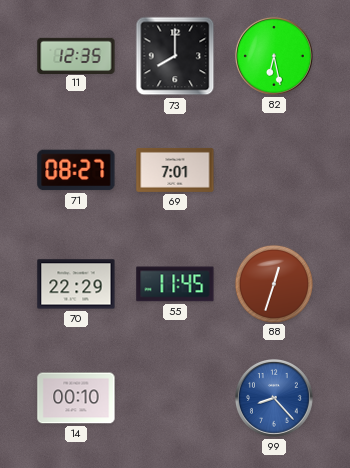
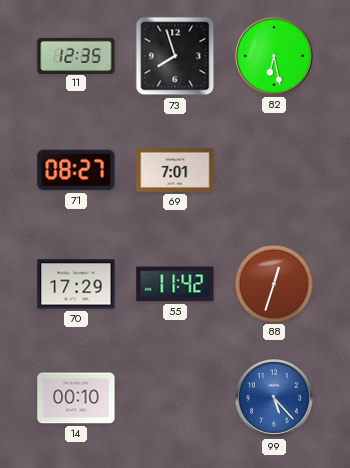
73: 8:00 -> 7:57 (175, 56)
70: 22:29 -> 17:29 (76, 284)
55: 11:45 -> 11:42 (175, 284)
99: 8:23 -> 5:23 (274, 398)
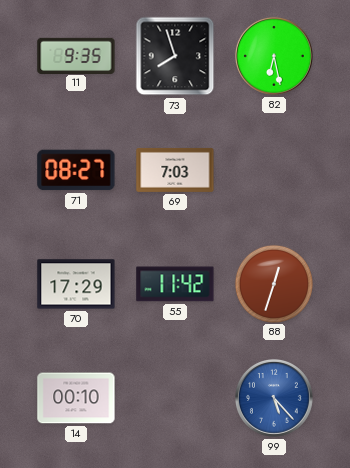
11: 12:35 -> 9:35 (76, 55)
69: 7:01 -> 7:03 (175, 170)
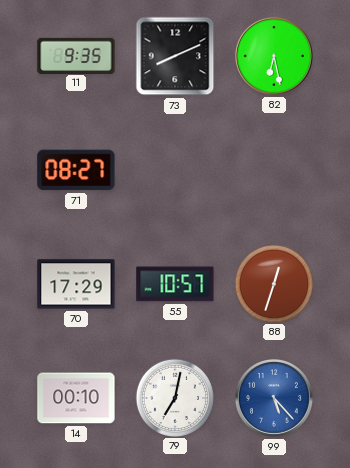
73: 7:57 -> 8:11 (175, 56)
69: 7:03 -> none (175, 170)
55: 11:42 -> 10:57 (175, 284)
79: none -> 7:02 (174, 397)
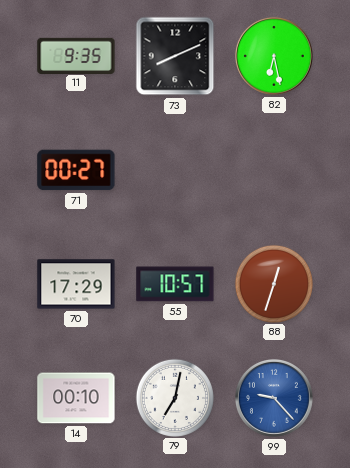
71: 08:27 -> 00:27 (76, 170)
99: 5:23 -> 9:23 (274, 398)
